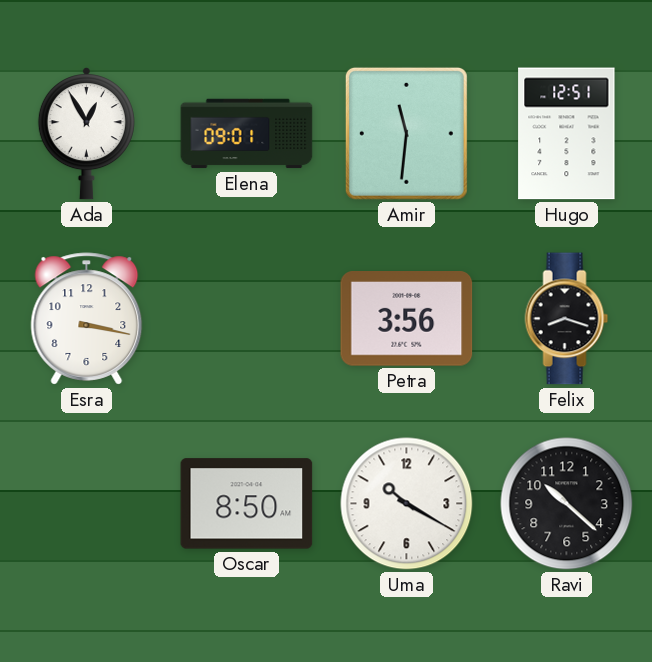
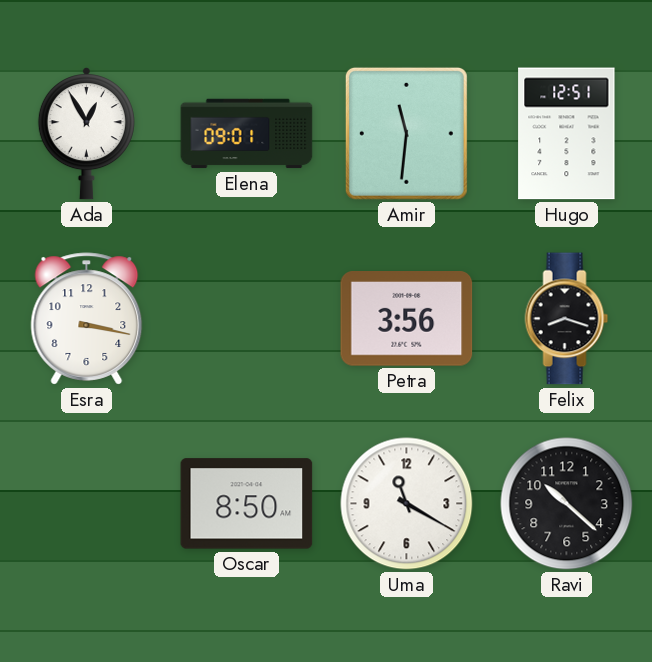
Uma: 10:20 -> 11:20 (407, 504)
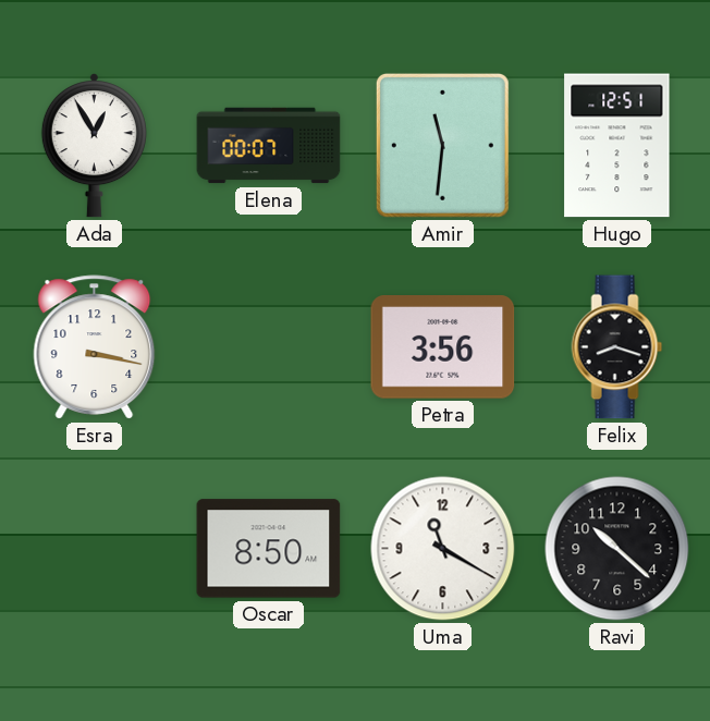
Elena: 09:01 -> 00:07 (269, 146)
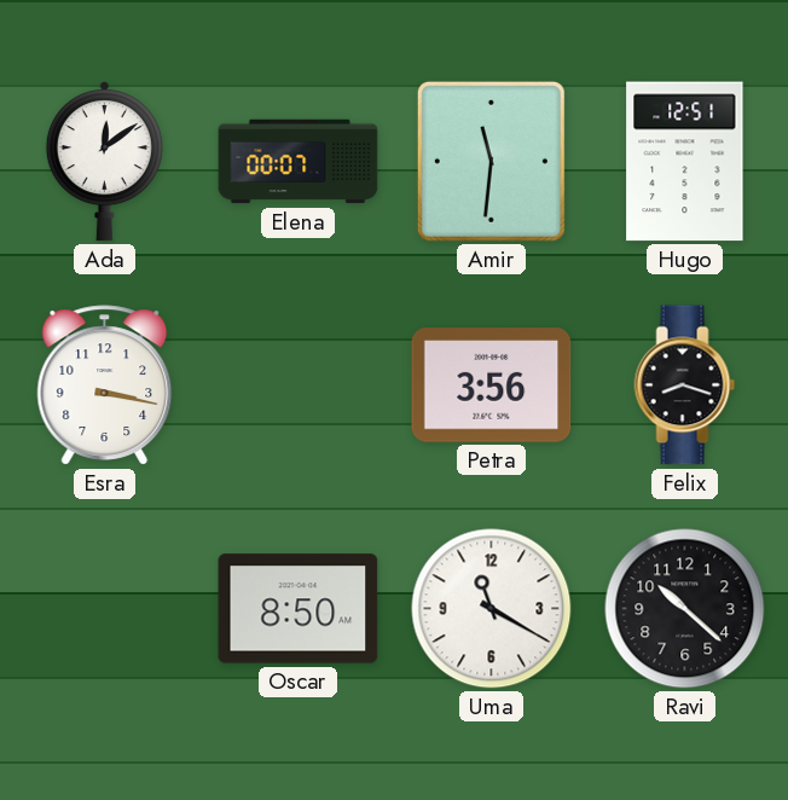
Ada: 12:55 -> 12:09 (104, 162)
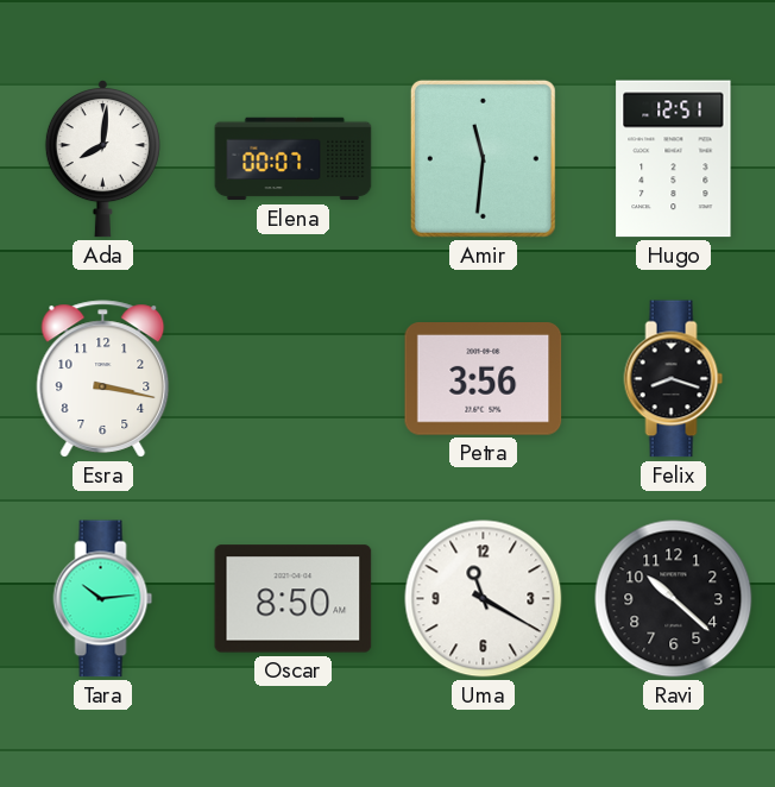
Ada: 12:09 -> 8:01 (102, 159)
Tara: none -> 10:14 (103, 599)
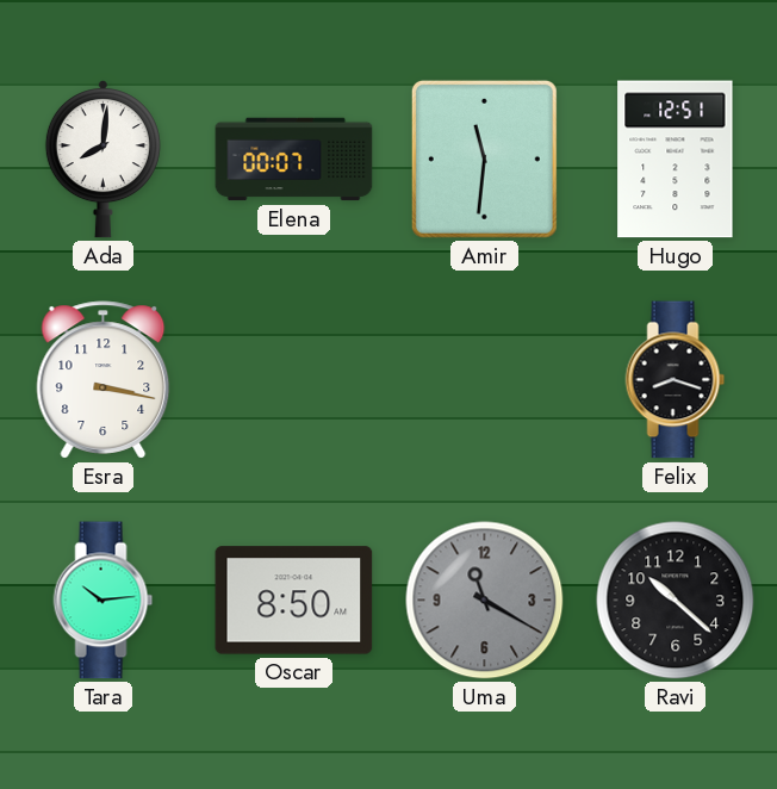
Petra: 3:56 -> none (484, 379)
Uma dial: white -> grey (485, 601)
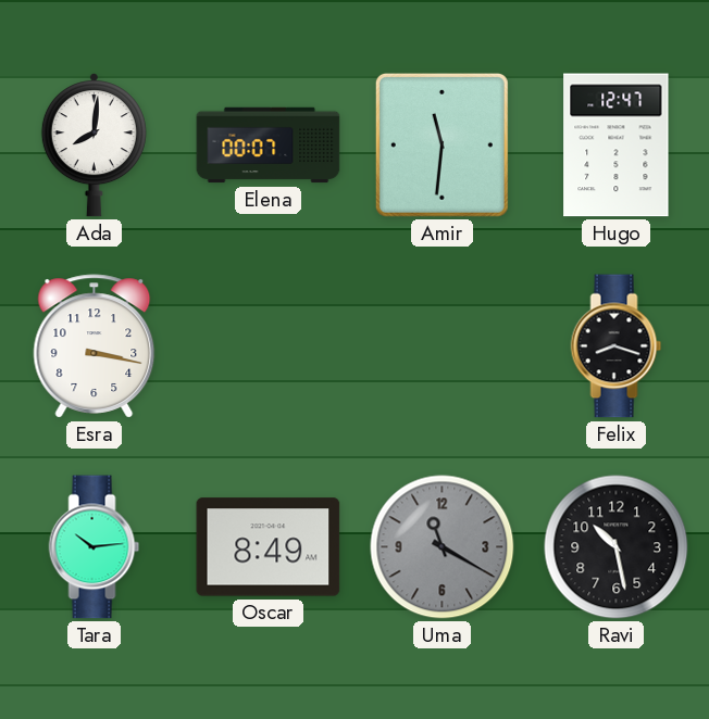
Hugo: 12:51 -> 12:47 (617, 146)
Oscar: 8:50 -> 8:49 (269, 547)
Ravi: 10:22 -> 10:28 (617, 547)
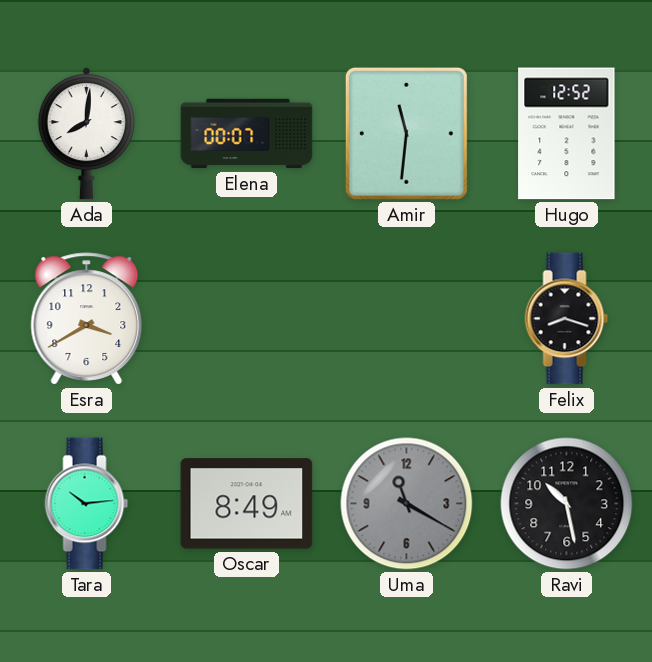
Hugo: 12:47 -> 12:52 (567, 134)
Esra: 3:17 -> 3:40 (87, 319)
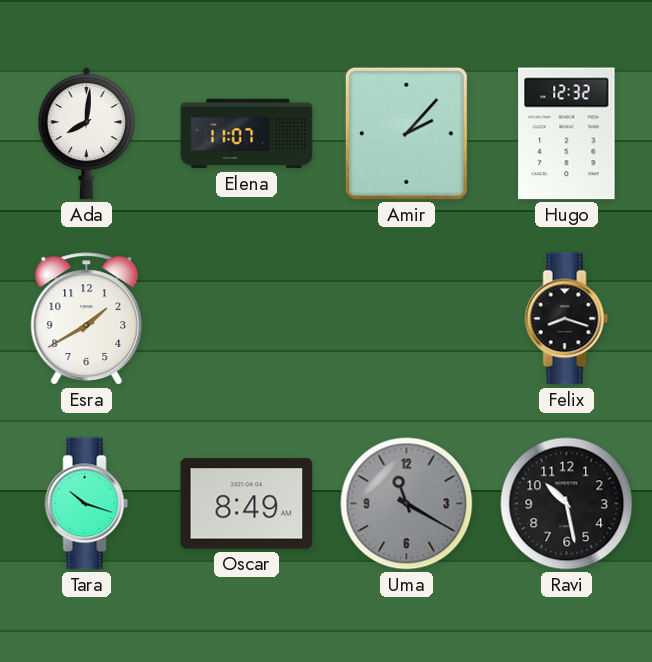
Elena: 00:07 -> 11:07 (247, 134)
Amir: 11:31 -> 2:07 (406, 133)
Hugo: 12:52 -> 12:32 (567, 134)
Esra: 3:40 -> 1:40 (87, 319)
Tara: 10:14 -> 10:18 (87, 504)
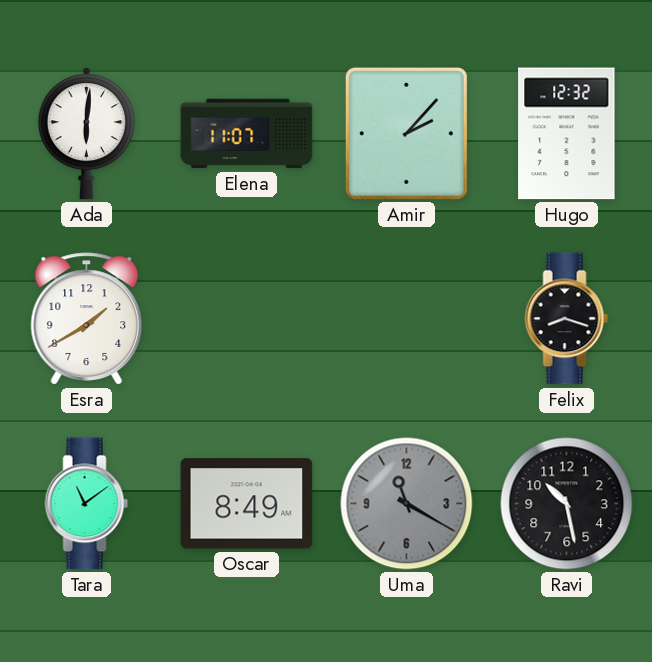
Ada: 8:01 -> 6:01 (86, 134)
Tara: 10:18 -> 11:09 (87, 504)
